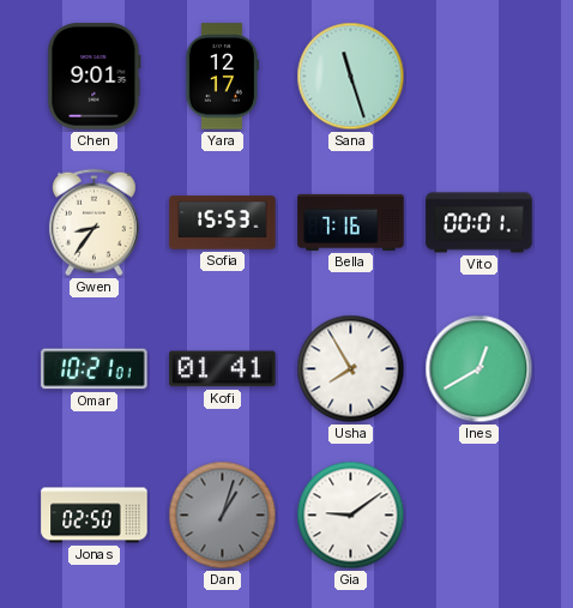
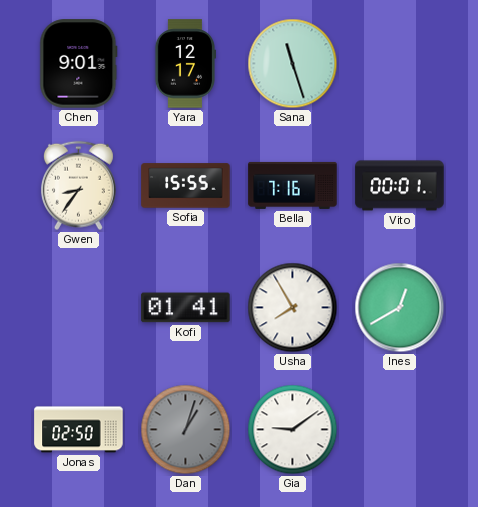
Sofia: 15:53 -> 15:55 (186, 186)
Omar: 10:21 -> none (95, 369)
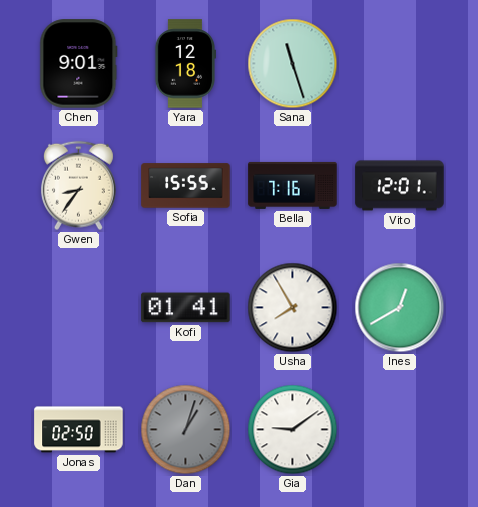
Yara: 12:17 -> 12:18 (184, 64)
Vito: 00:01 -> 12:01 (400, 186)
